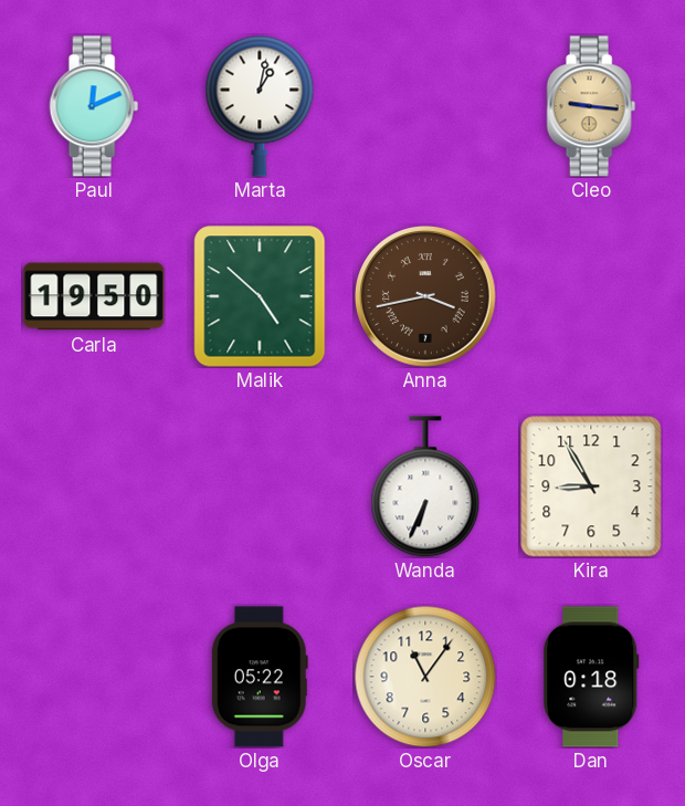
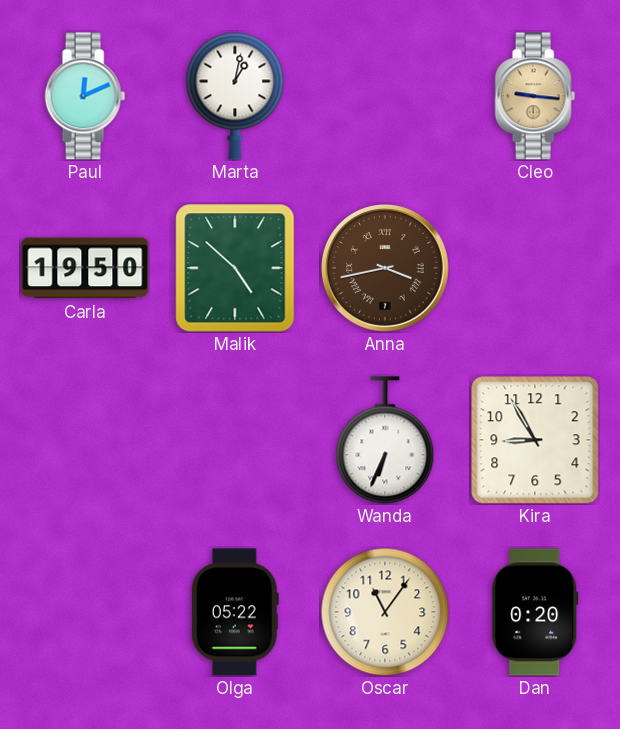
Dan: 0:18 -> 0:20 (535, 612)
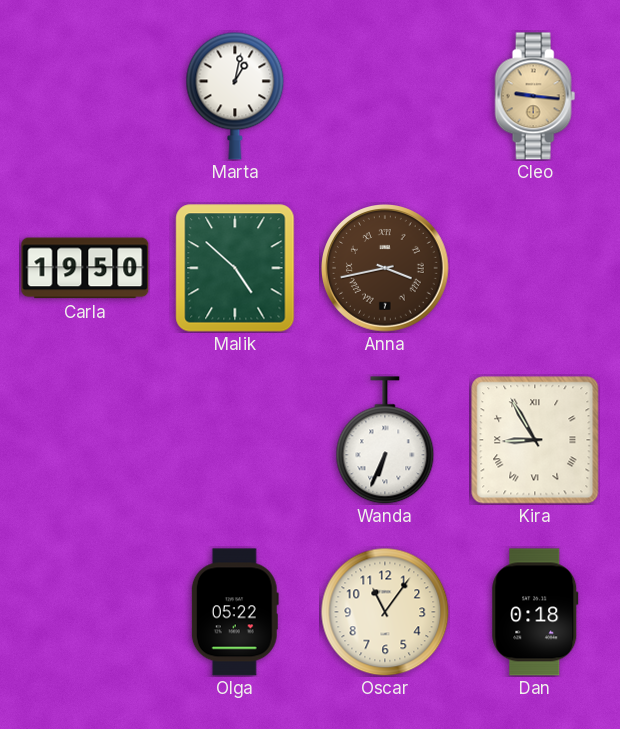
Paul: 12:11 -> none (85, 96)
Kira numerals: Arabic -> Roman (535, 440)
Dan: 0:20 -> 0:18 (535, 612)
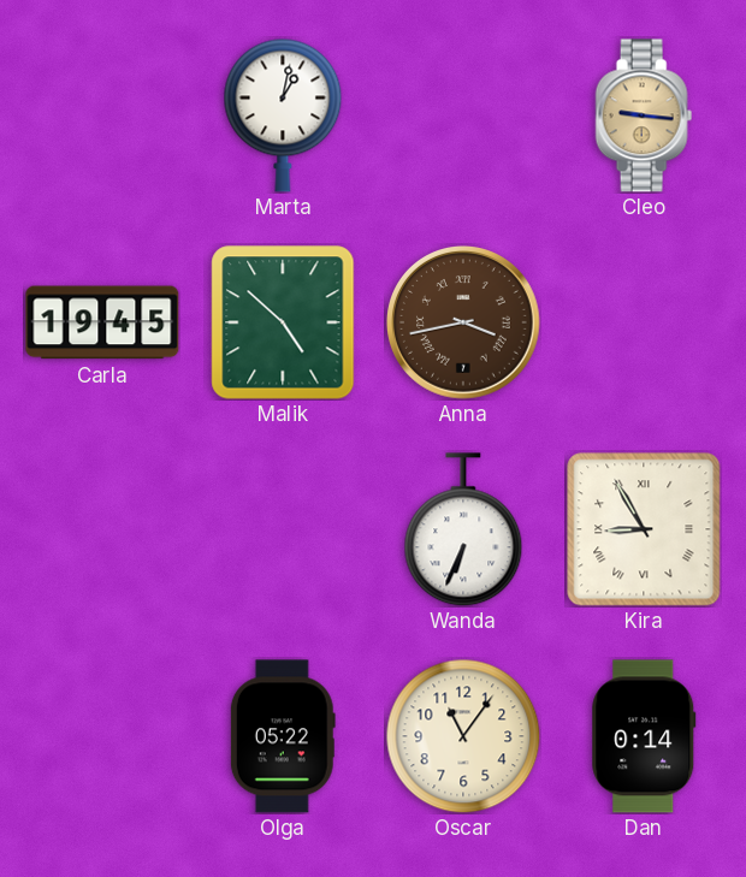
Carla: 19:50 -> 19:45 (102, 322)
Dan: 0:18 -> 0:14 (644, 736)
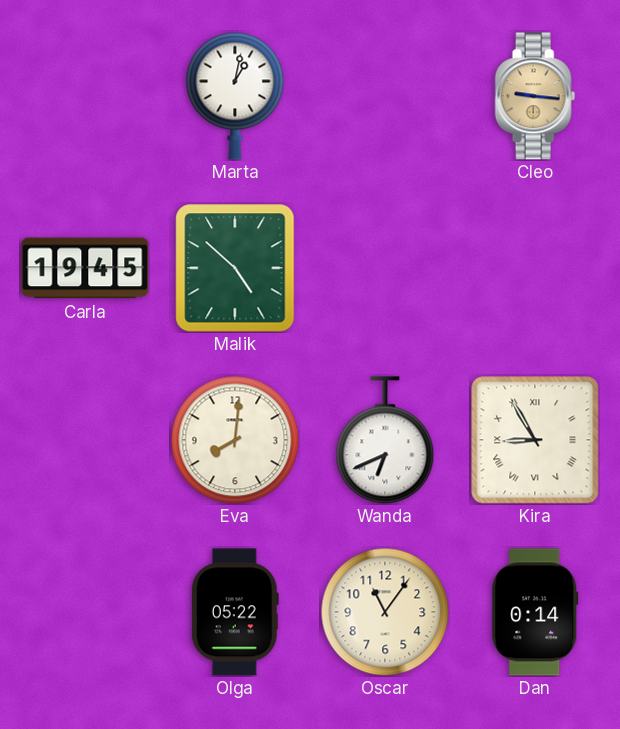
Anna: 3:43 -> none (464, 324)
Eva: none -> 8:01 (235, 440)
Wanda: 6:34 -> 6:41 (385, 440)
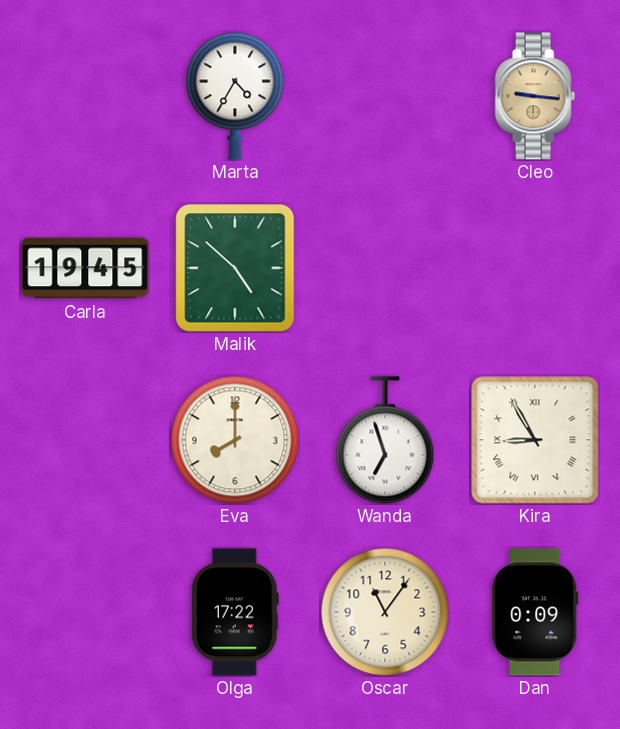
Marta: 1:02 -> 4:35 (235, 96)
Eva: 8:01 -> 8:00 (235, 440)
Wanda: 6:41 -> 6:57 (385, 440)
Olga: 05:22 -> 17:22 (235, 612)
Dan: 0:14 -> 0:09 (535, 612)
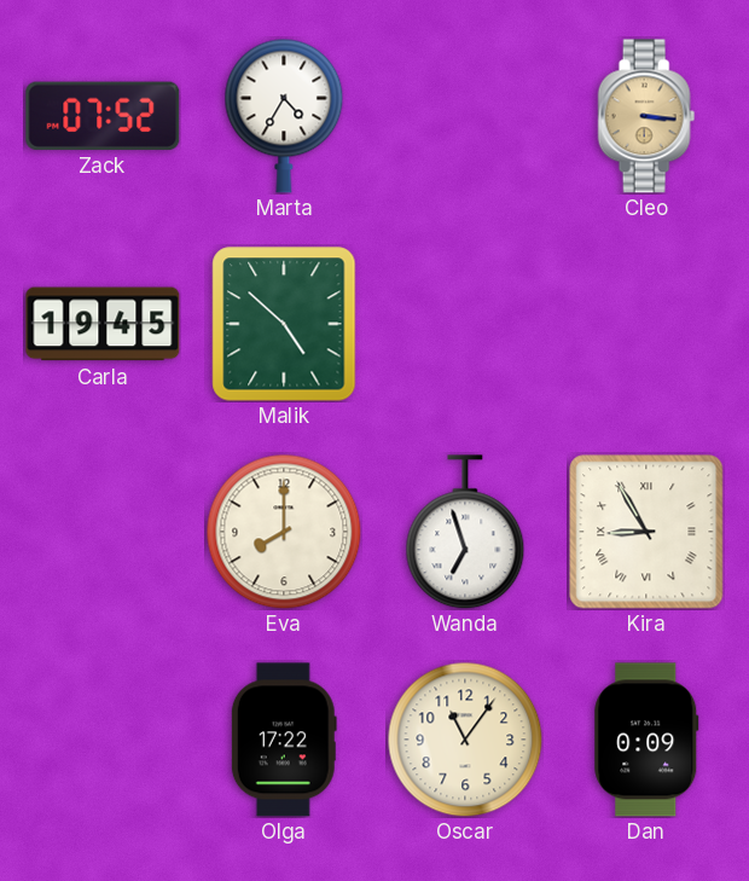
Zack: none -> 07:52 (103, 116)
Cleo: 9:16 -> 3:16 (646, 116)
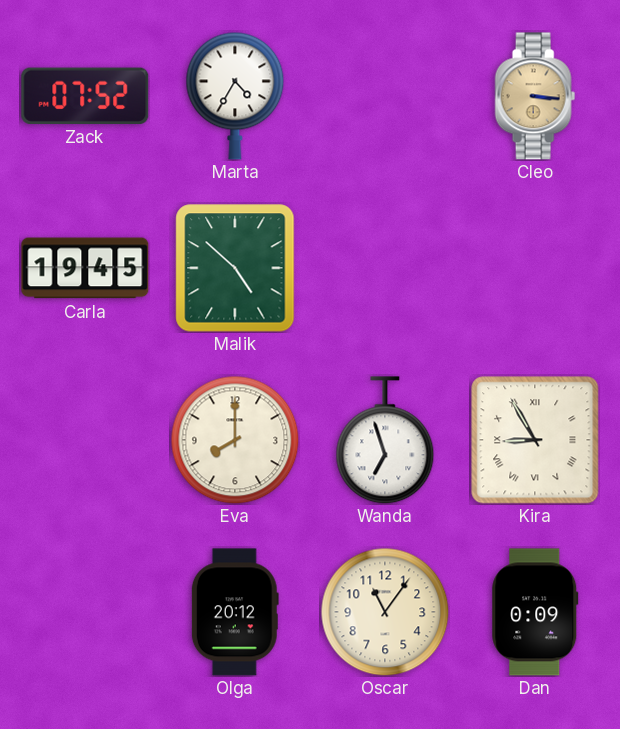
Olga: 17:22 -> 20:12 (235, 612)
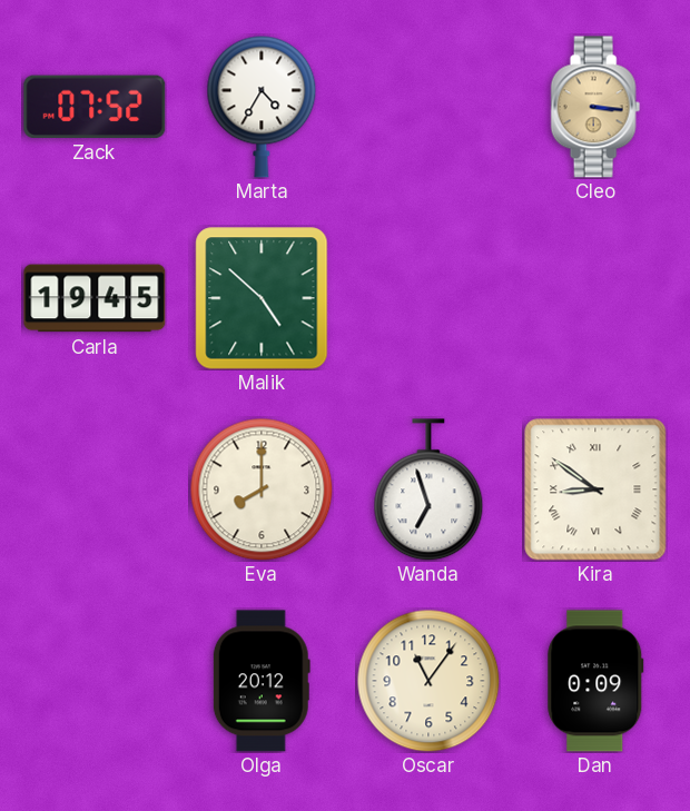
Kira: 8:55 -> 8:51 (595, 489)
